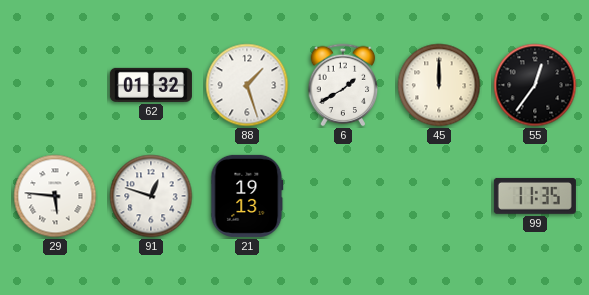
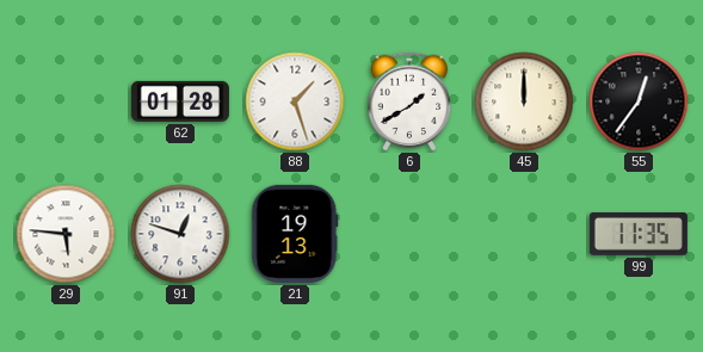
62: 01:32 -> 01:28 (180, 101)
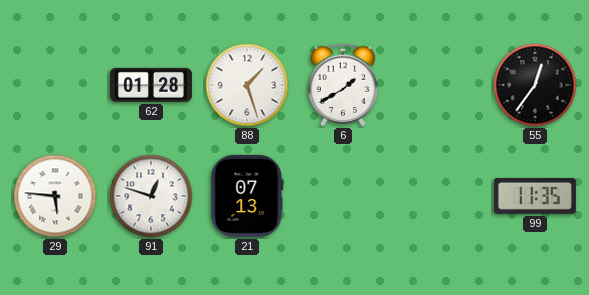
45: 12:00 -> none (524, 101)
21: 19:13 -> 07:13 (247, 196)
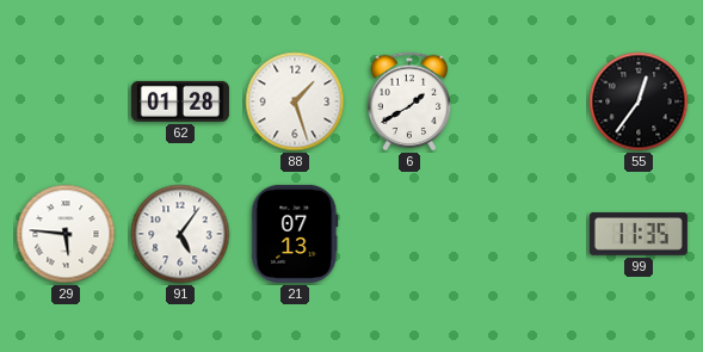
91: 12:48 -> 5:06 (180, 234)
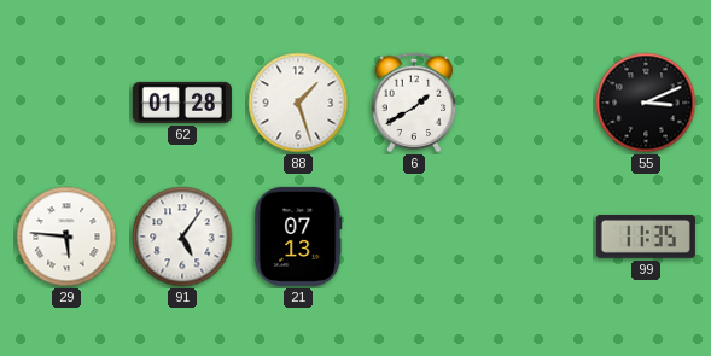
55: 12:36 -> 3:11 (646, 103)
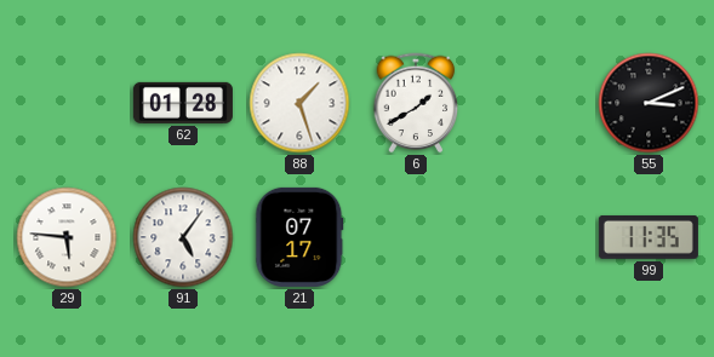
21: 07:13 -> 07:17 (299, 237)
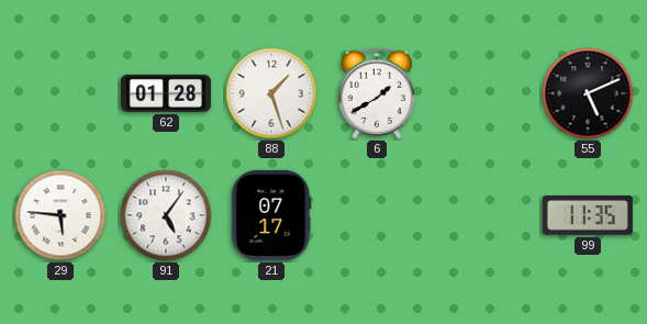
55: 3:11 -> 5:11 (588, 93)
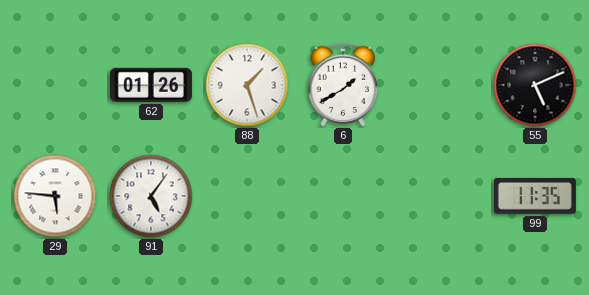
62: 01:28 -> 01:26 (151, 85)
21: 07:17 -> none (271, 215)
